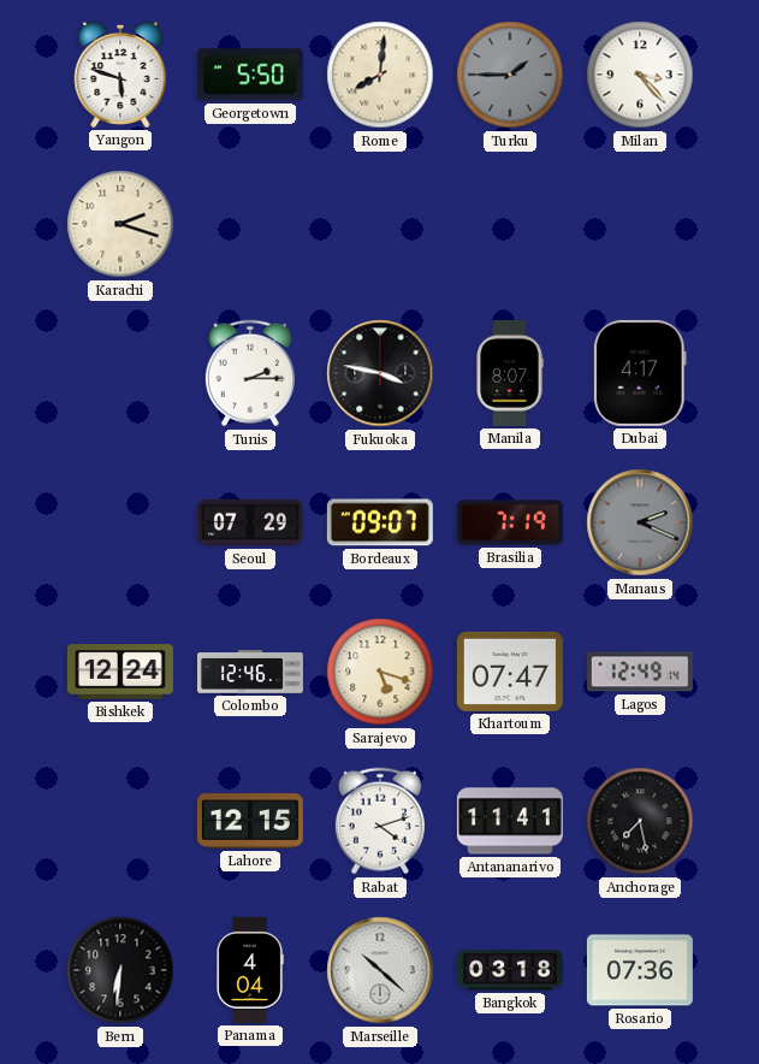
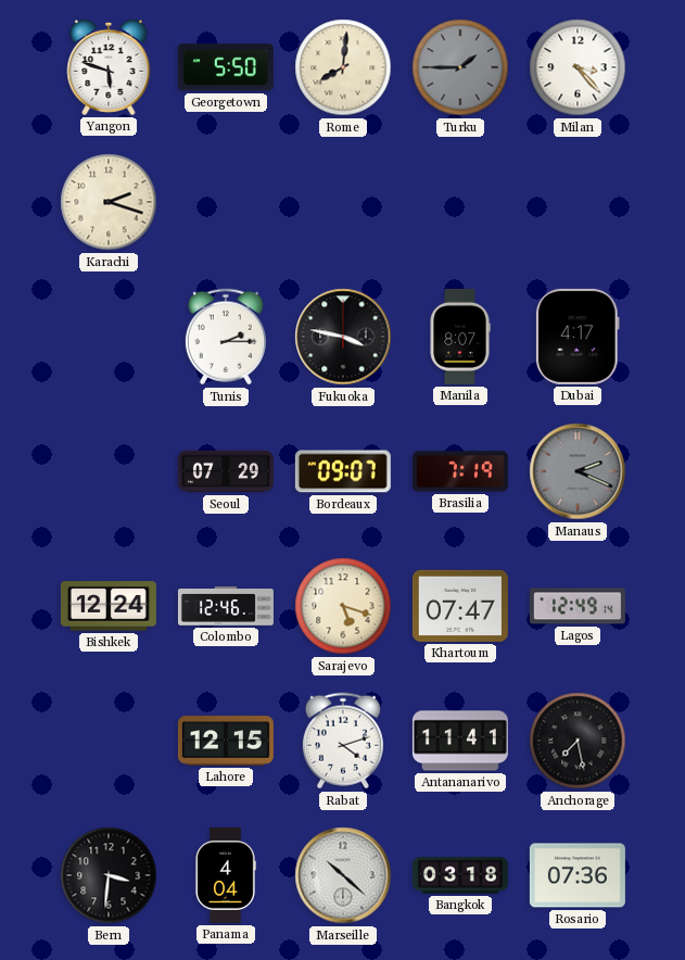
Bern: 6:31 -> 3:31 (109, 875)
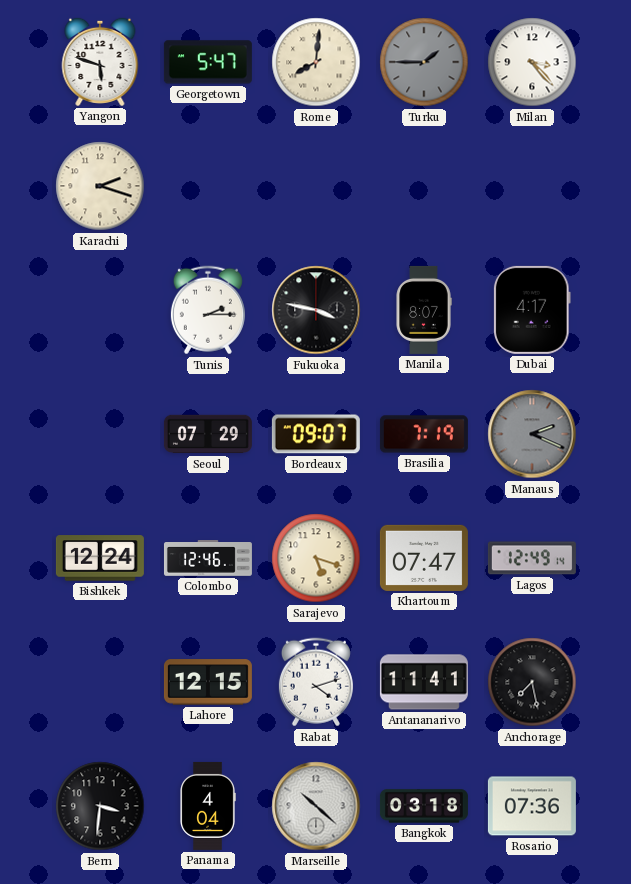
Georgetown: 5:50 -> 5:47 (208, 62)
